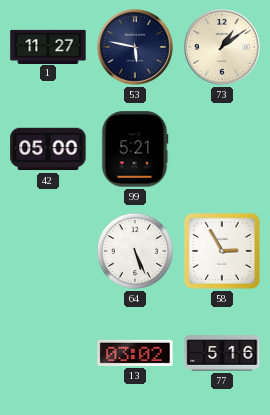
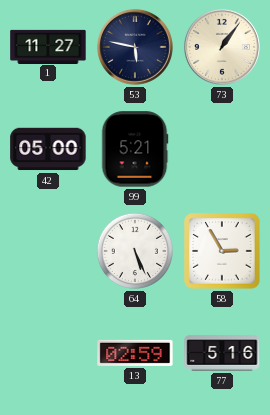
73: 1:09 -> 1:06 (222, 47)
13: 03:02 -> 02:59 (135, 353)
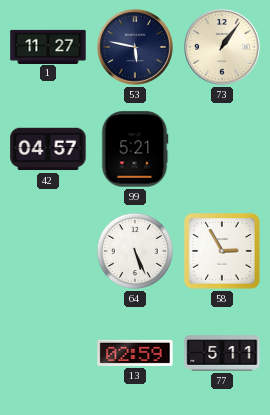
42: 05:00 -> 04:57 (48, 149)
77: 5:16 -> 5:11 (222, 353)
